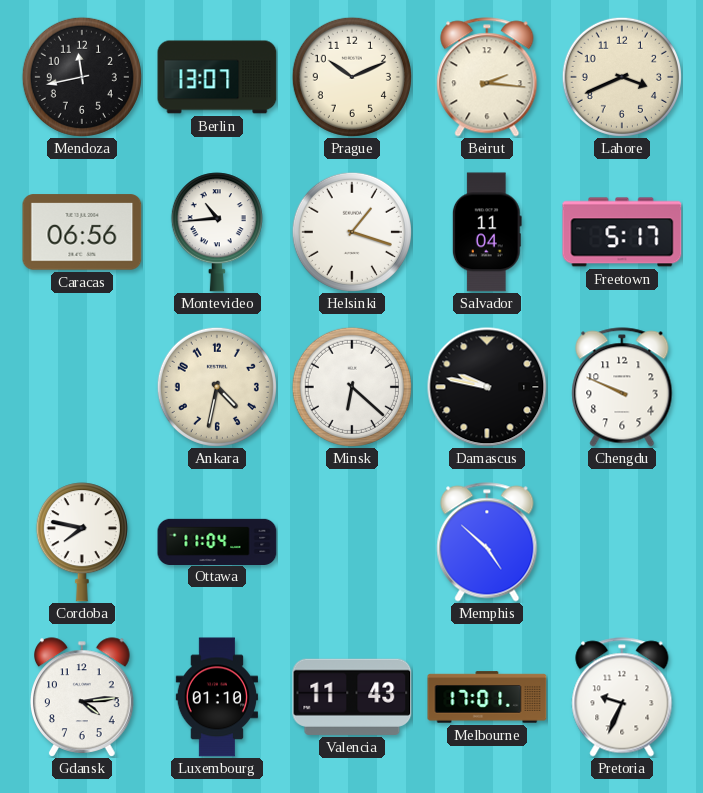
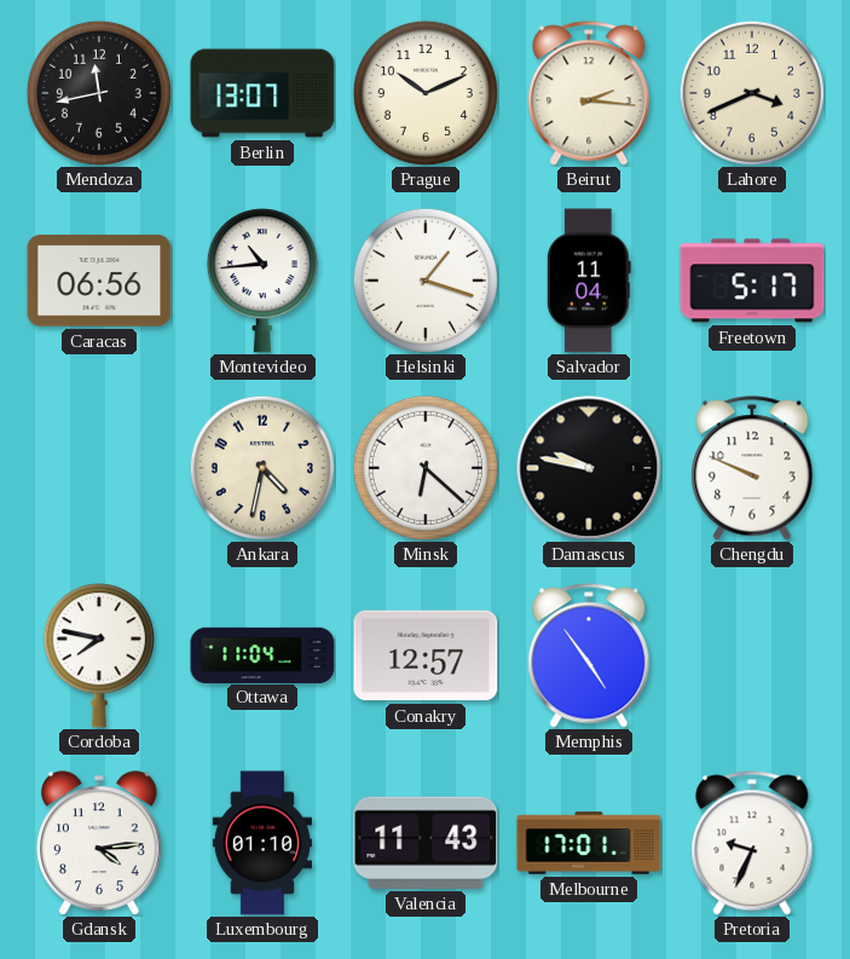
Conakry: none -> 12:57 (426, 655)
Memphis: 4:52 -> 4:54 (589, 655)
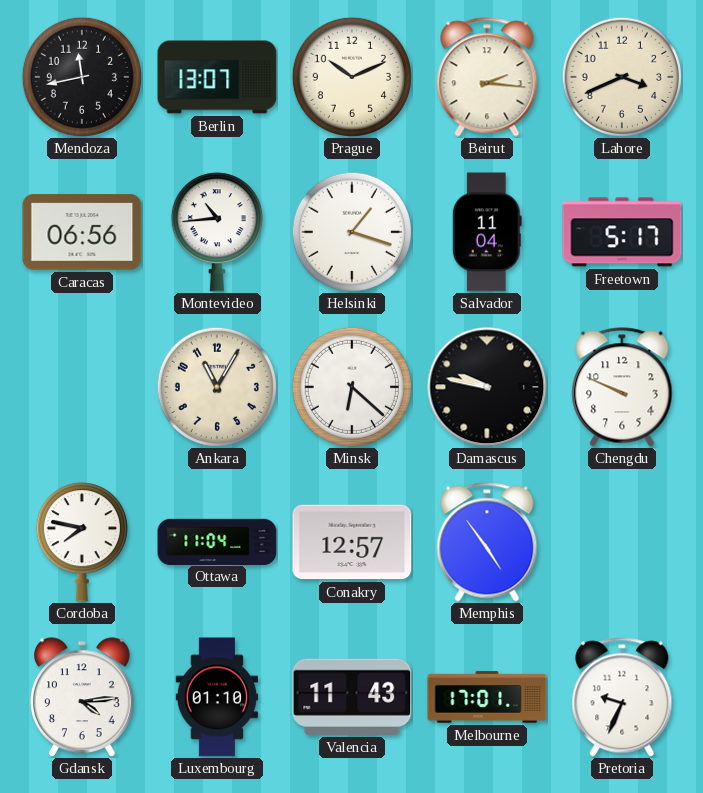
Ankara: 4:32 -> 11:05 (217, 387)
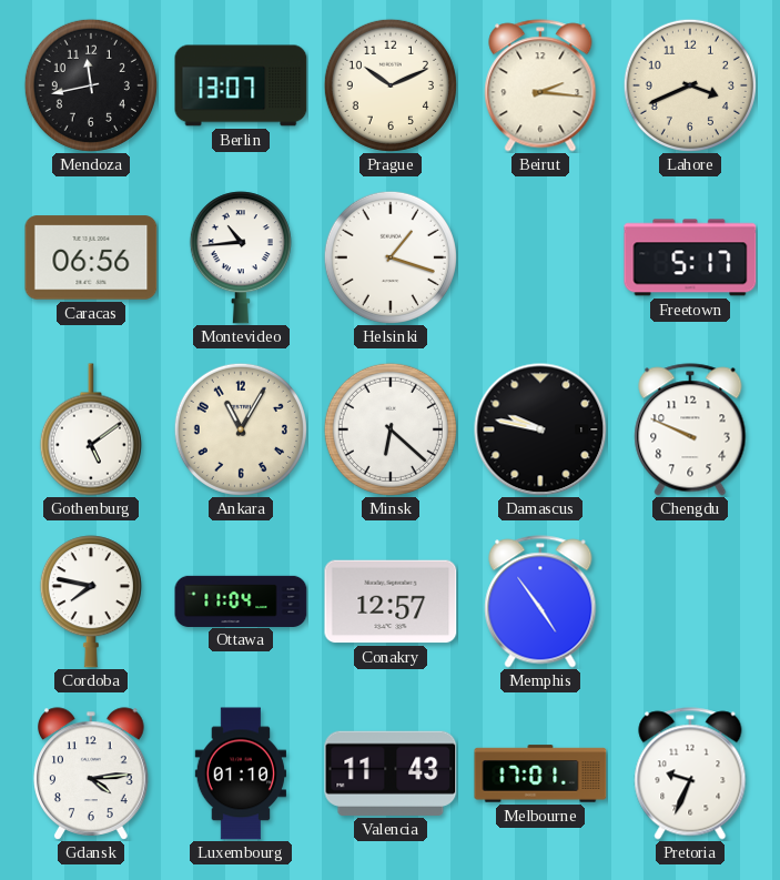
Salvador: 11:04 -> none (487, 232)
Gothenburg: none -> 5:09 (91, 429)
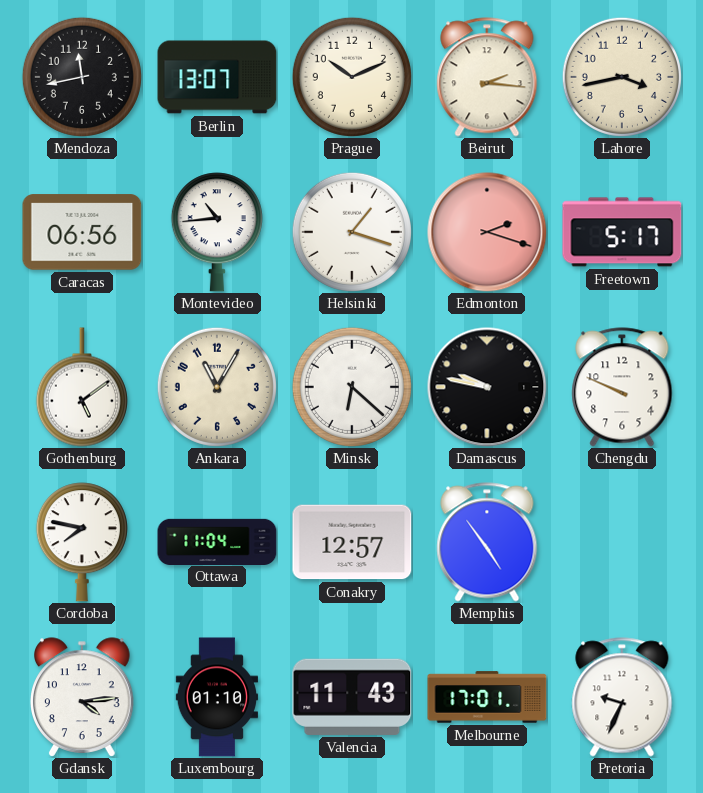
Lahore: 3:41 -> 3:43 (622, 77)
Edmonton: none -> 2:18 (487, 232)
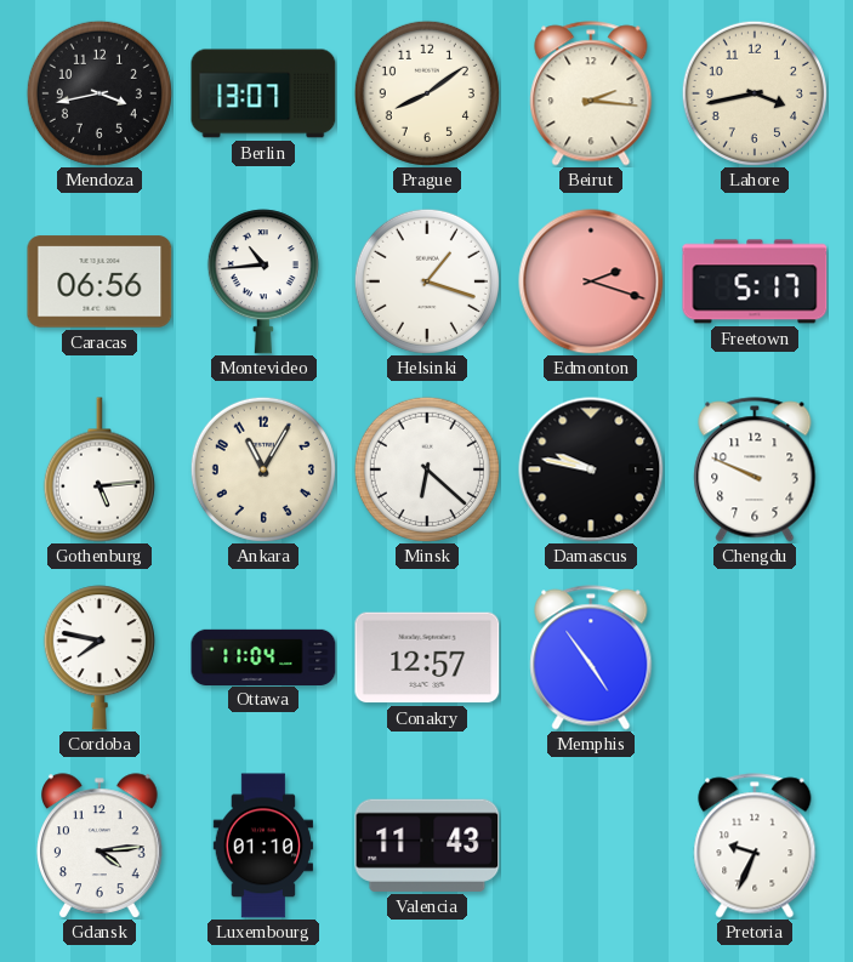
Mendoza: 11:43 -> 3:43 (99, 93)
Prague: 10:11 -> 8:09 (427, 93)
Gothenburg: 5:09 -> 5:14 (99, 469)
Melbourne: 17:01 -> none (487, 697)
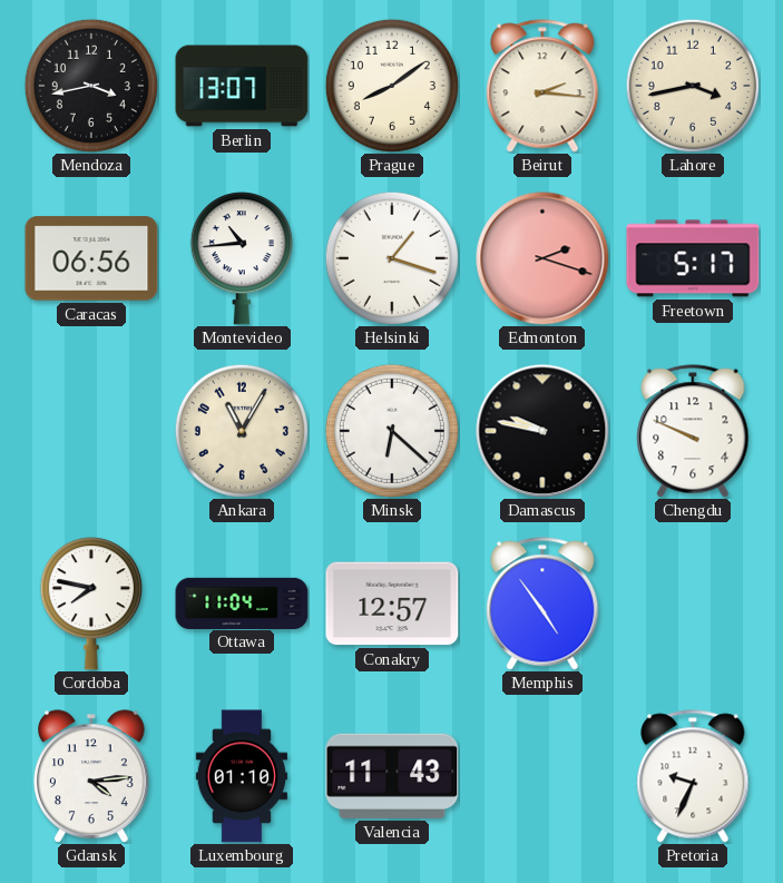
Gothenburg: 5:14 -> none (99, 469)
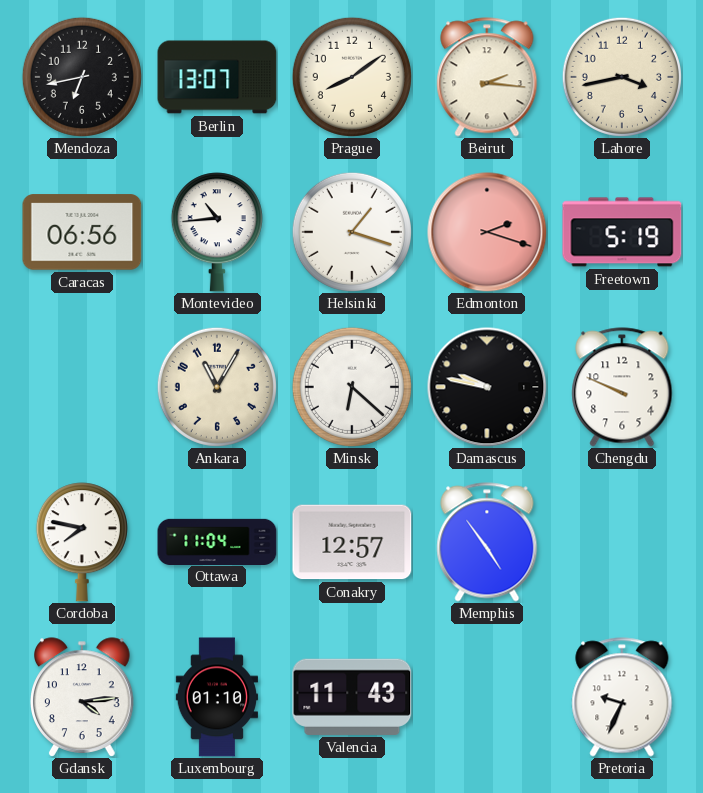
Mendoza: 3:43 -> 6:43 (82, 77)
Freetown: 5:17 -> 5:19 (622, 232)
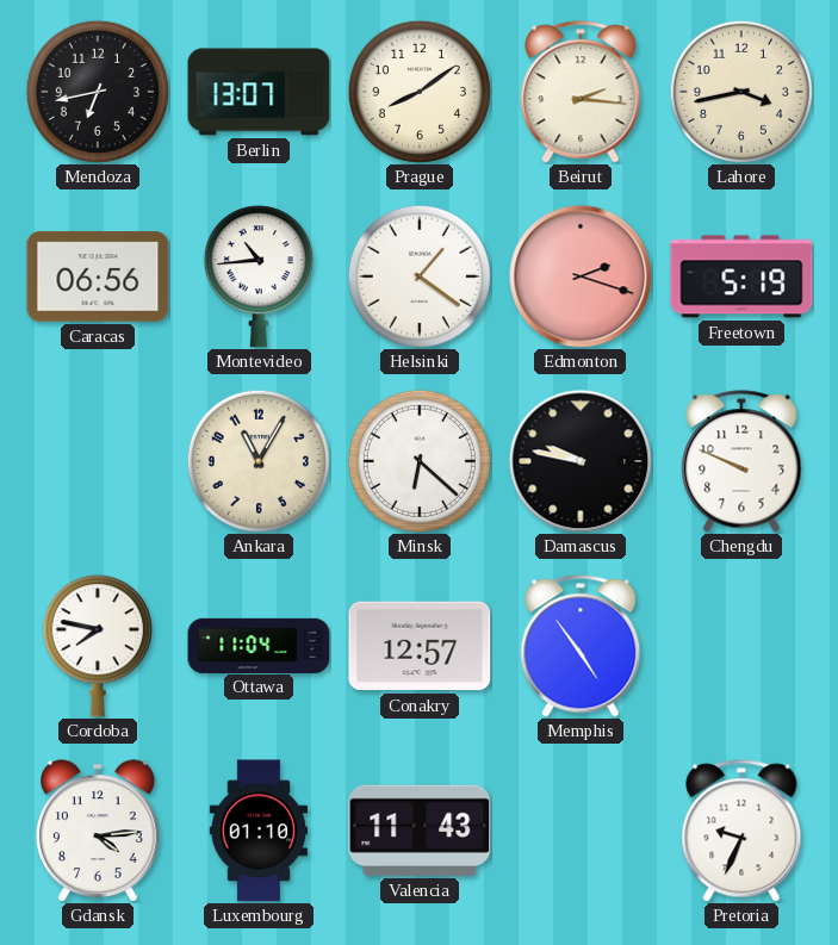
Helsinki: 1:18 -> 1:21 (420, 276)
